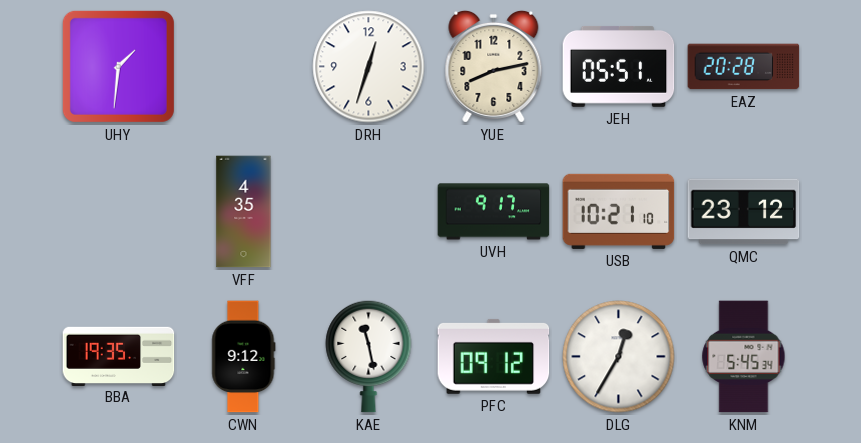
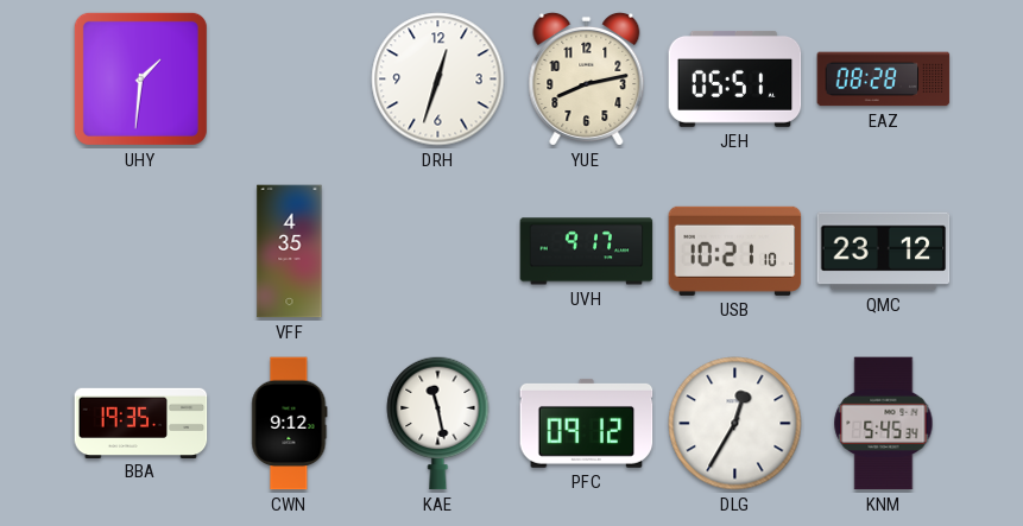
EAZ: 20:28 -> 08:28 (884, 80)
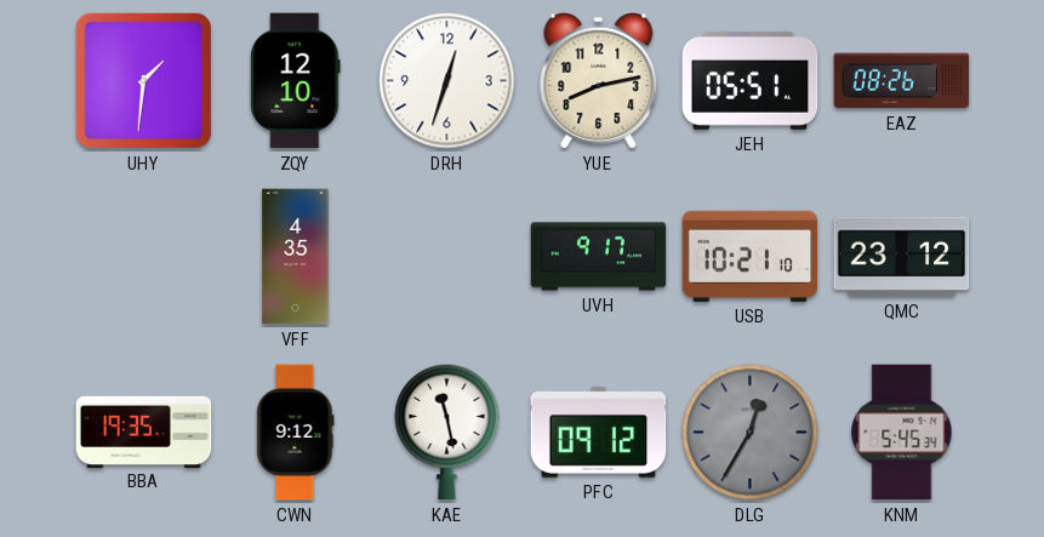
ZQY: none -> 12:10 (296, 81)
EAZ: 08:28 -> 08:26 (902, 81)
DLG dial: white -> grey (751, 433)
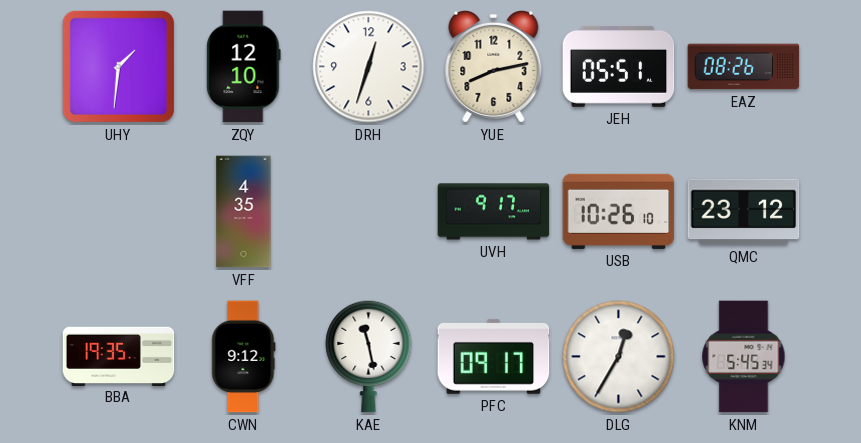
USB: 10:21 -> 10:26 (619, 211)
PFC: 09:12 -> 09:17 (494, 356)
DLG dial: grey -> white (619, 357)
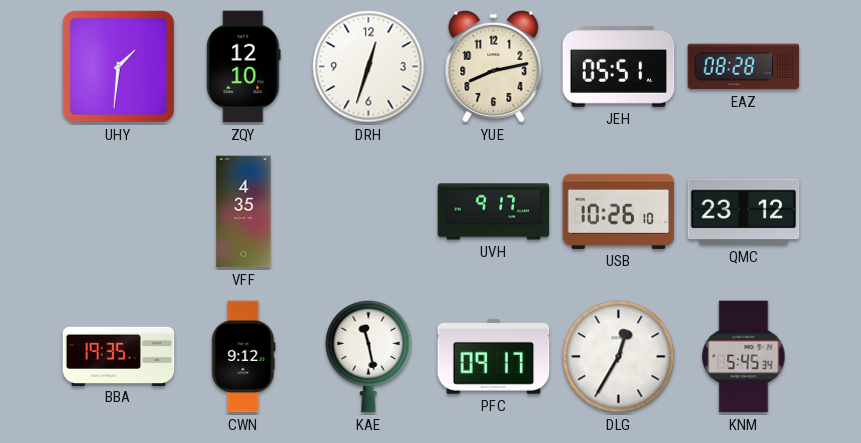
EAZ: 08:26 -> 08:28 (744, 67)
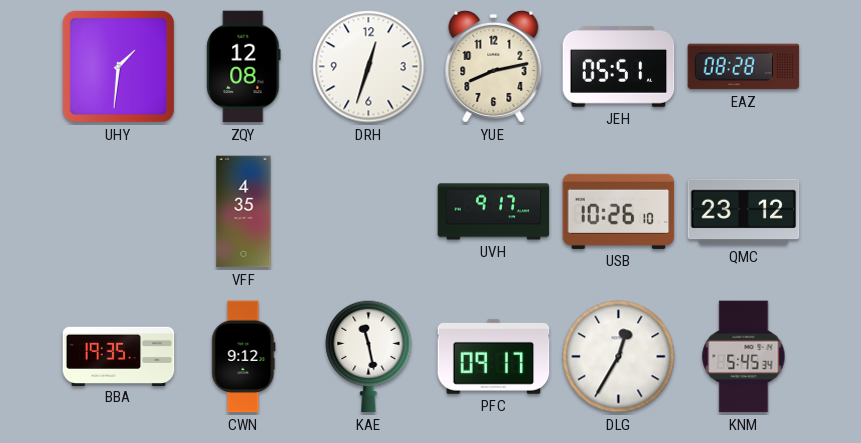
ZQY: 12:10 -> 12:08 (244, 67)
